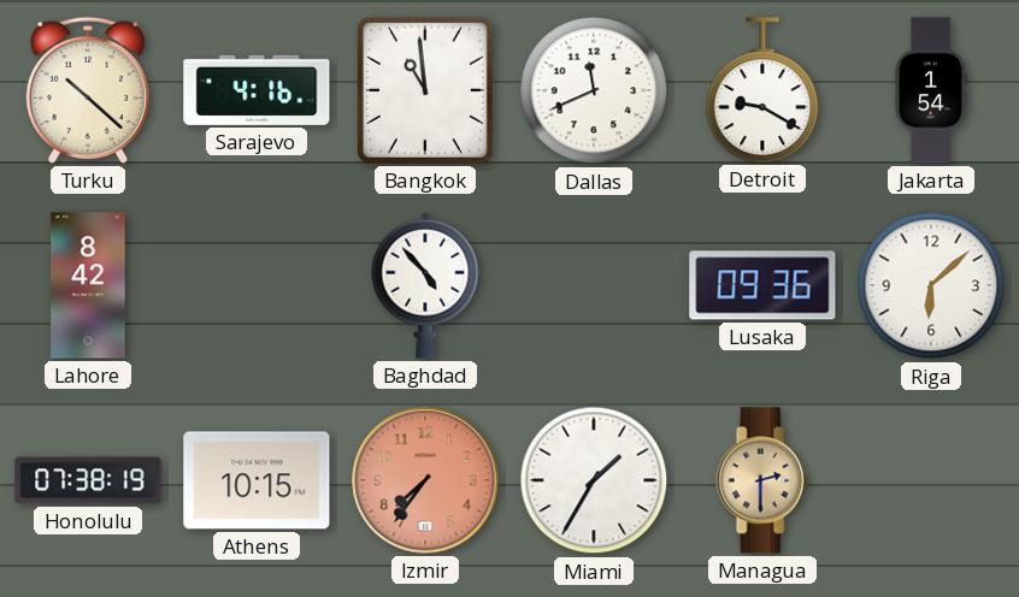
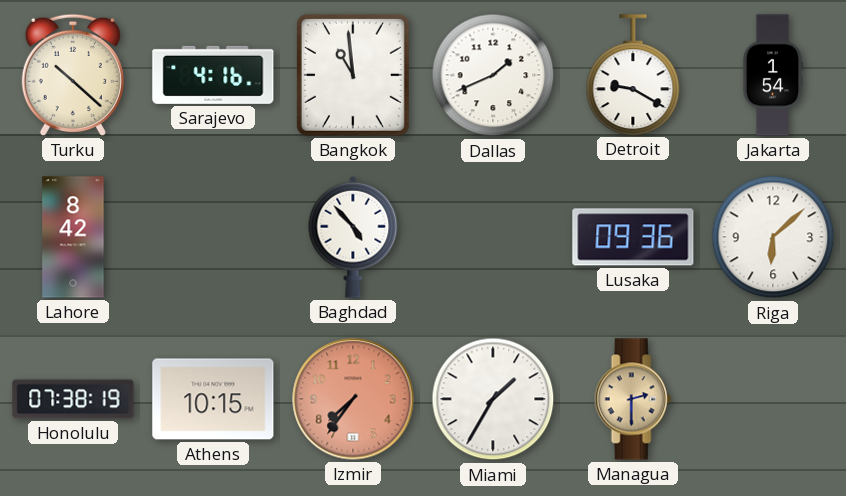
Dallas: 11:41 -> 1:41 (493, 75)
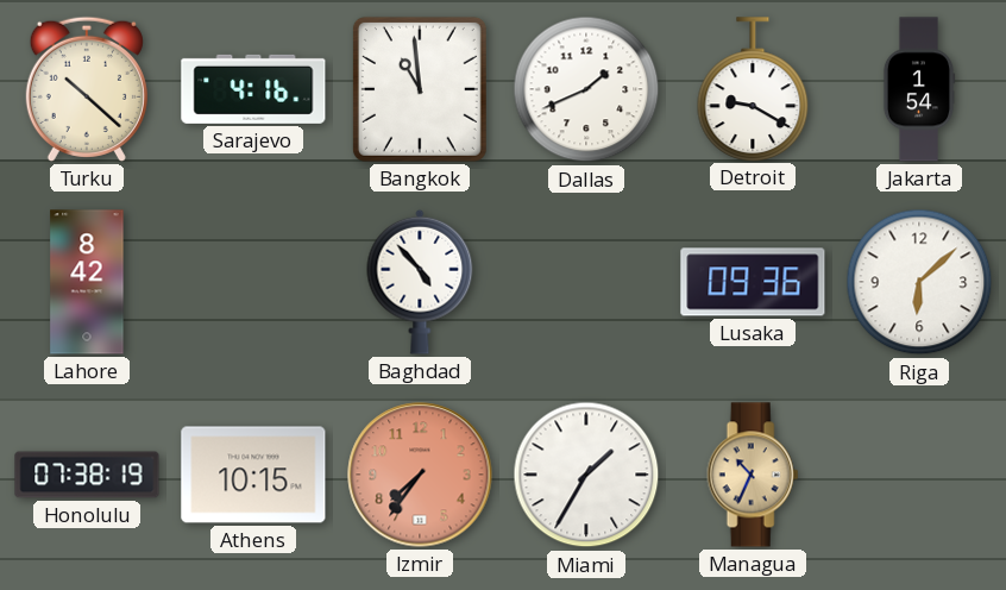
Managua: 2:30 -> 10:34 (753, 475)
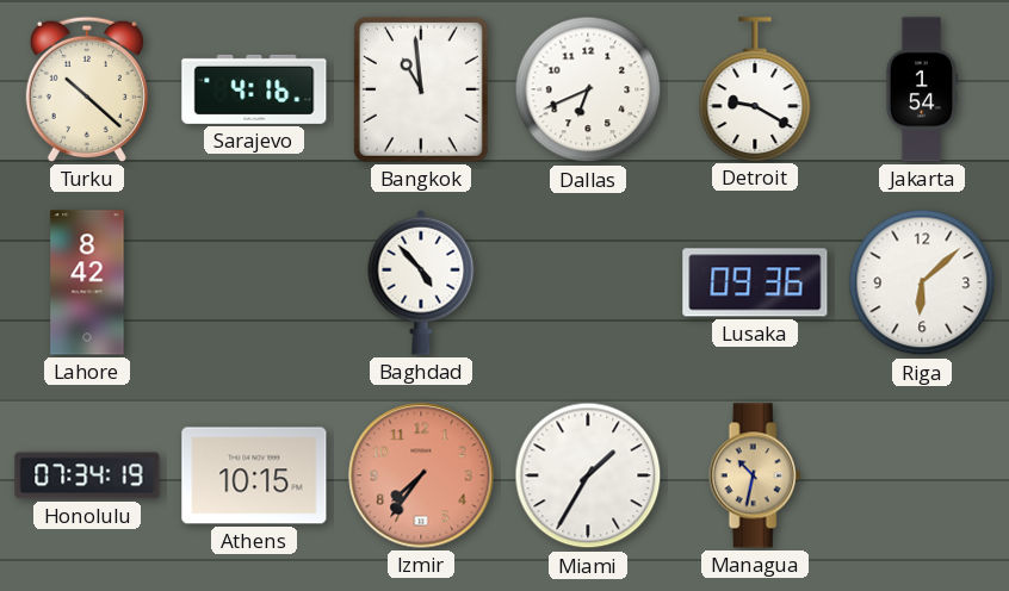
Dallas: 1:41 -> 6:41 (588, 89)
Honolulu: 07:38 -> 07:34 (87, 475)
Managua: 10:34 -> 10:32 (755, 475)
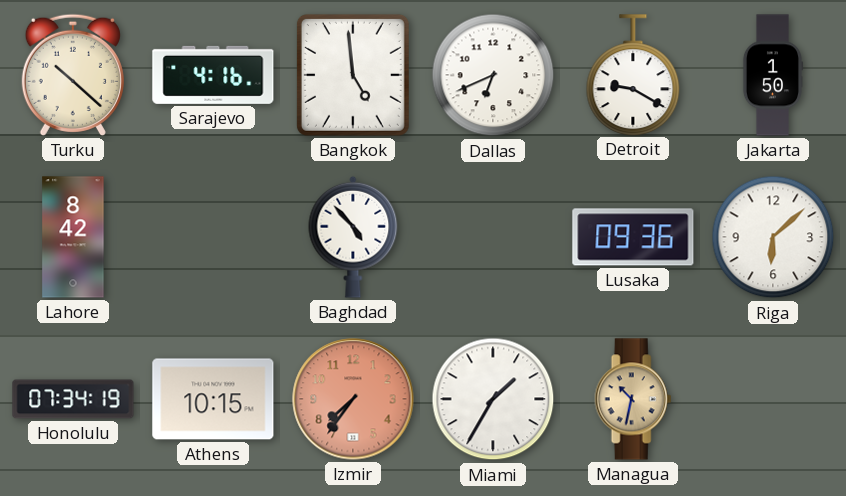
Bangkok: 10:59 -> 4:59 (353, 75)
Jakarta: 1:54 -> 1:50 (773, 75)
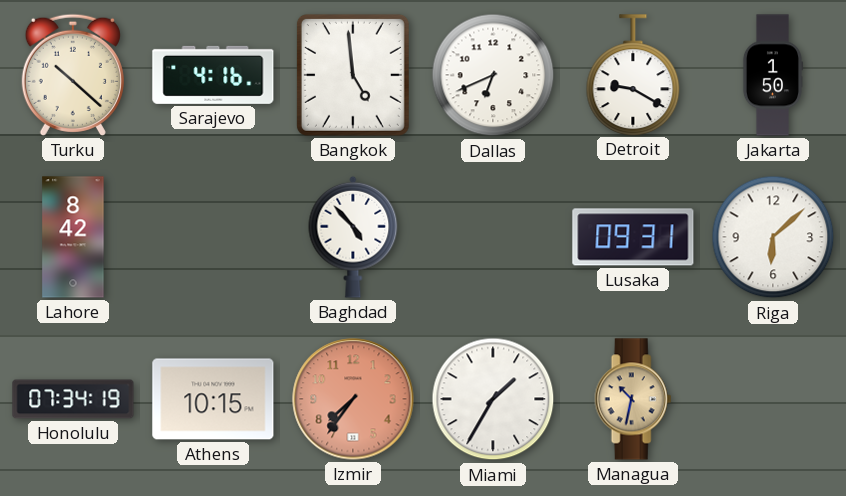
Lusaka: 09:36 -> 09:31 (633, 237)
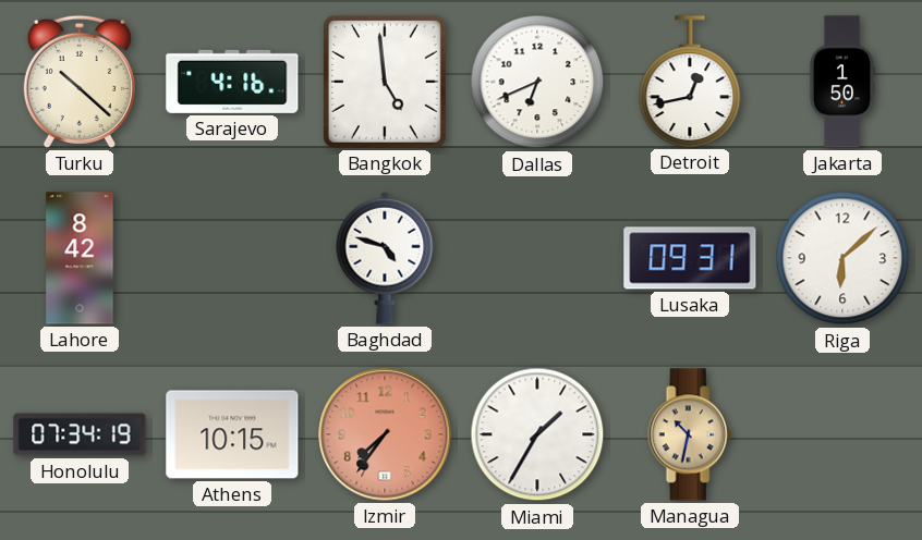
Detroit: 9:20 -> 12:43 (690, 82)
Baghdad: 4:53 -> 4:48 (385, 258)
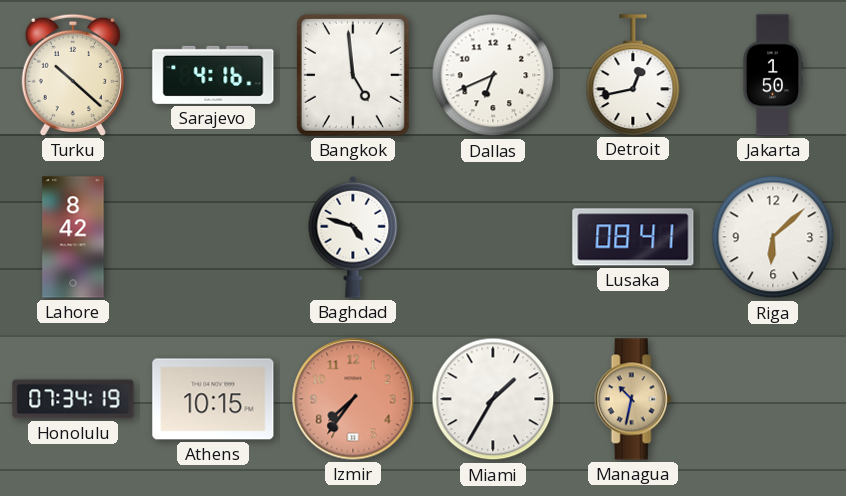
Lusaka: 09:31 -> 08:41 (633, 237)
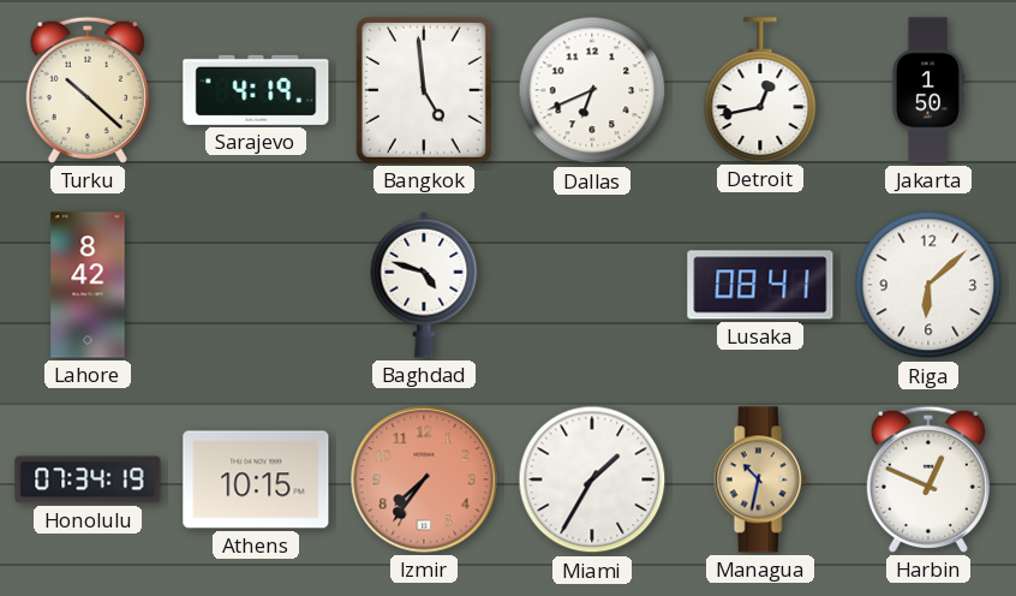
Sarajevo: 4:16 -> 4:19 (256, 90)
Harbin: none -> 12:49 (928, 479)
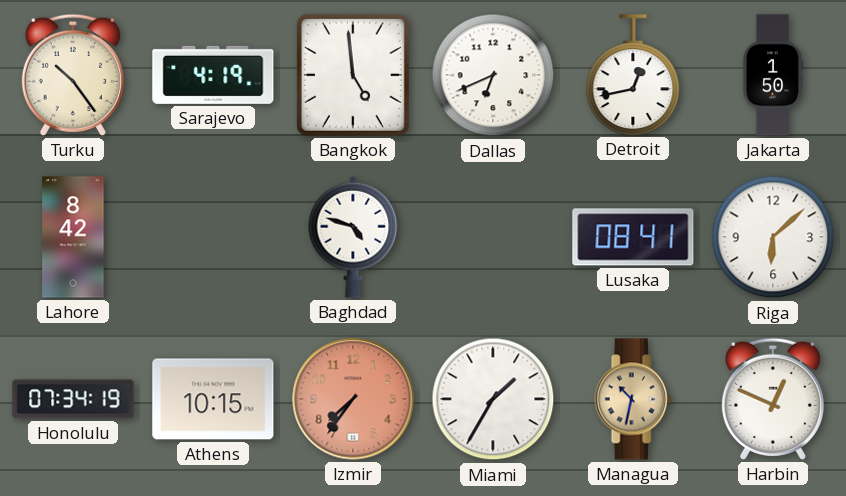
Turku: 10:22 -> 10:24 (73, 75)
